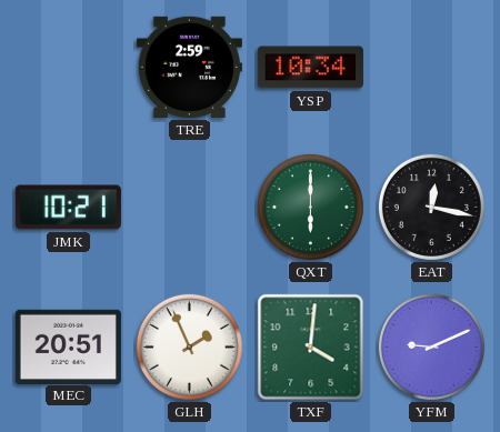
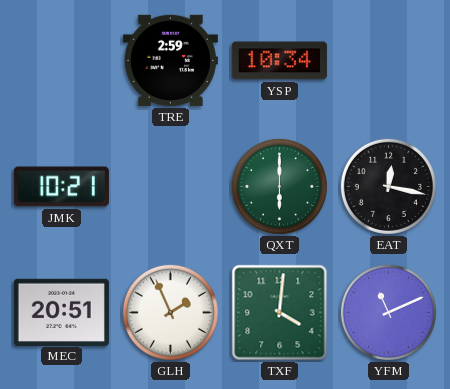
YFM: 9:11 -> 11:11 (388, 312)
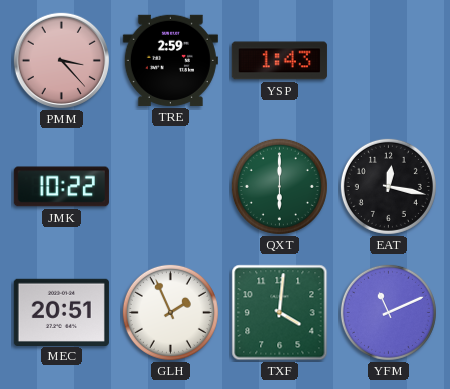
PMM: none -> 3:23 (61, 60)
YSP: 10:34 -> 1:43 (279, 61)
JMK: 10:21 -> 10:22 (61, 187)
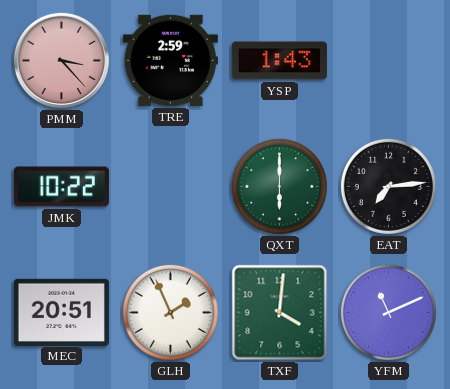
EAT: 12:17 -> 7:14 (388, 186)
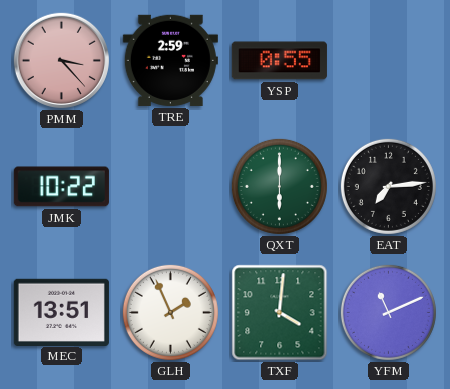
YSP: 1:43 -> 0:55 (279, 61)
MEC: 20:51 -> 13:51 (61, 312)
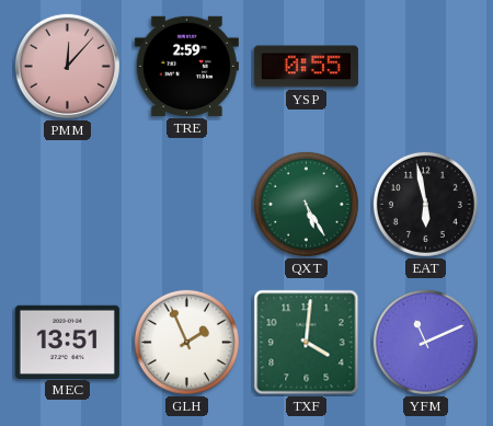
PMM: 3:23 -> 12:07 (67, 66)
JMK: 10:22 -> none (61, 187)
QXT: 6:00 -> 5:25 (306, 204)
EAT: 7:14 -> 5:58 (425, 204)
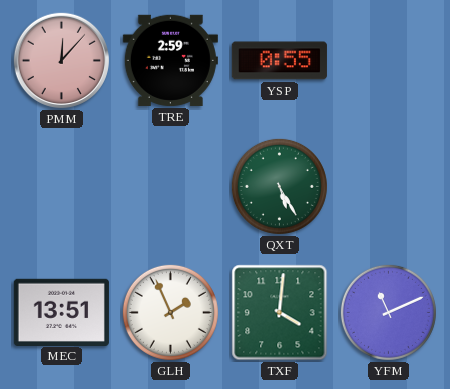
EAT: 5:58 -> none (425, 204)
